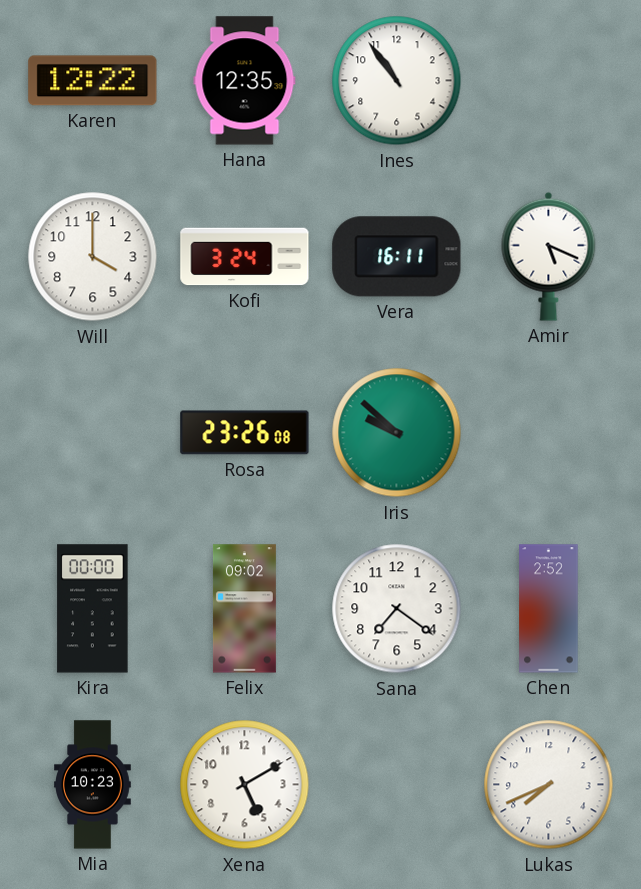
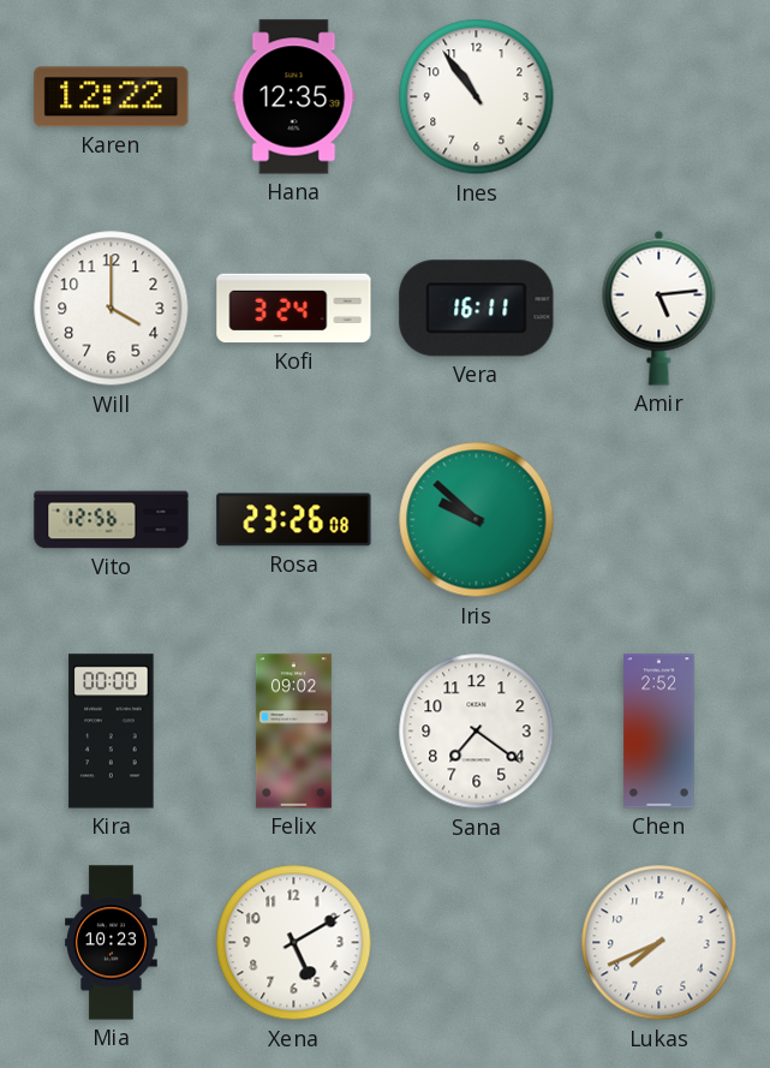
Amir: 5:19 -> 5:14 (659, 308)
Vito: none -> 12:56 (112, 520)
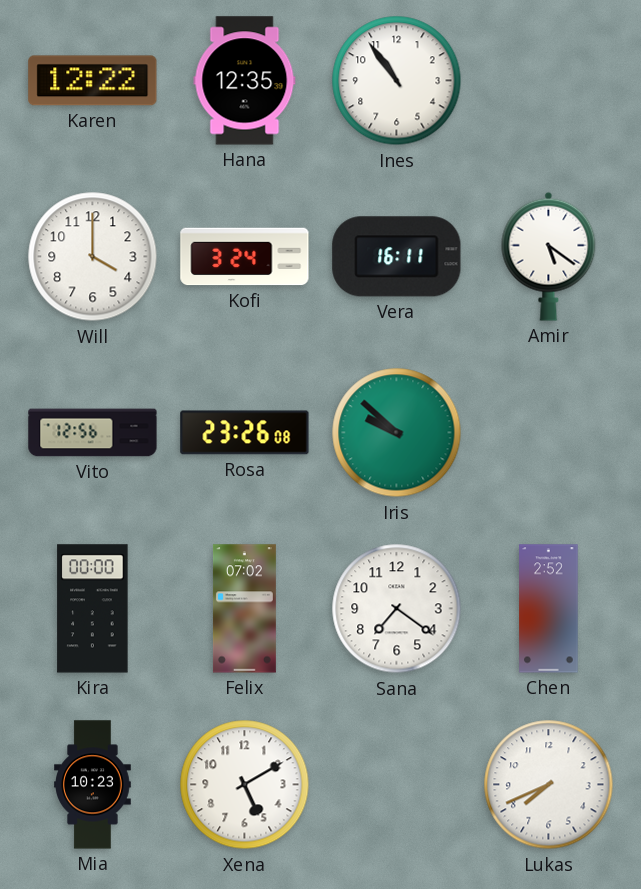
Amir: 5:14 -> 5:21 (549, 256)
Felix: 09:02 -> 07:02 (244, 609)
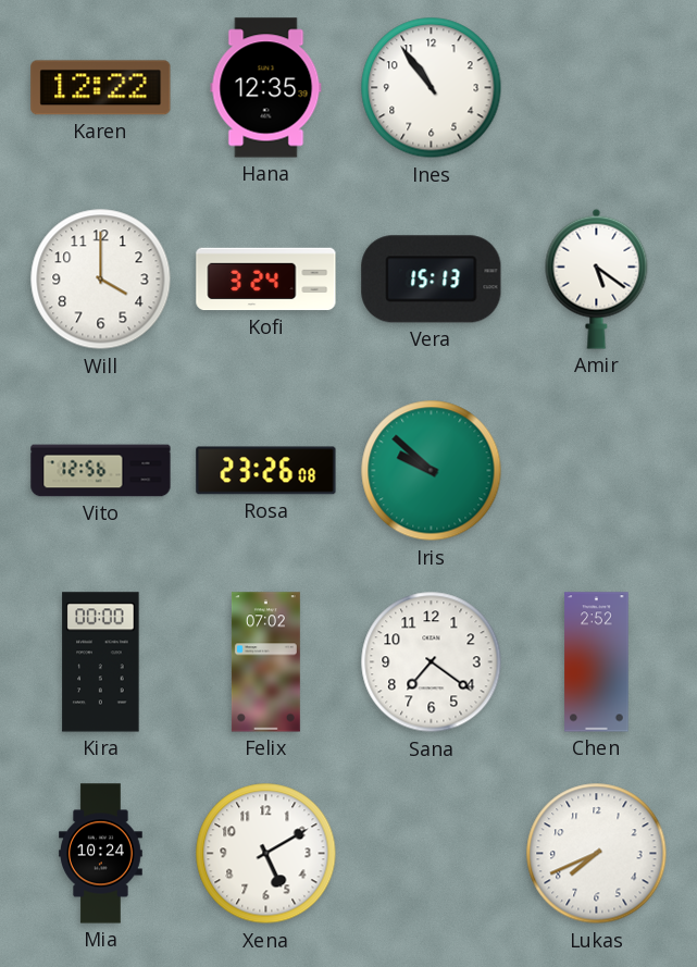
Vera: 16:11 -> 15:13 (432, 280)
Mia: 10:23 -> 10:24 (101, 854)
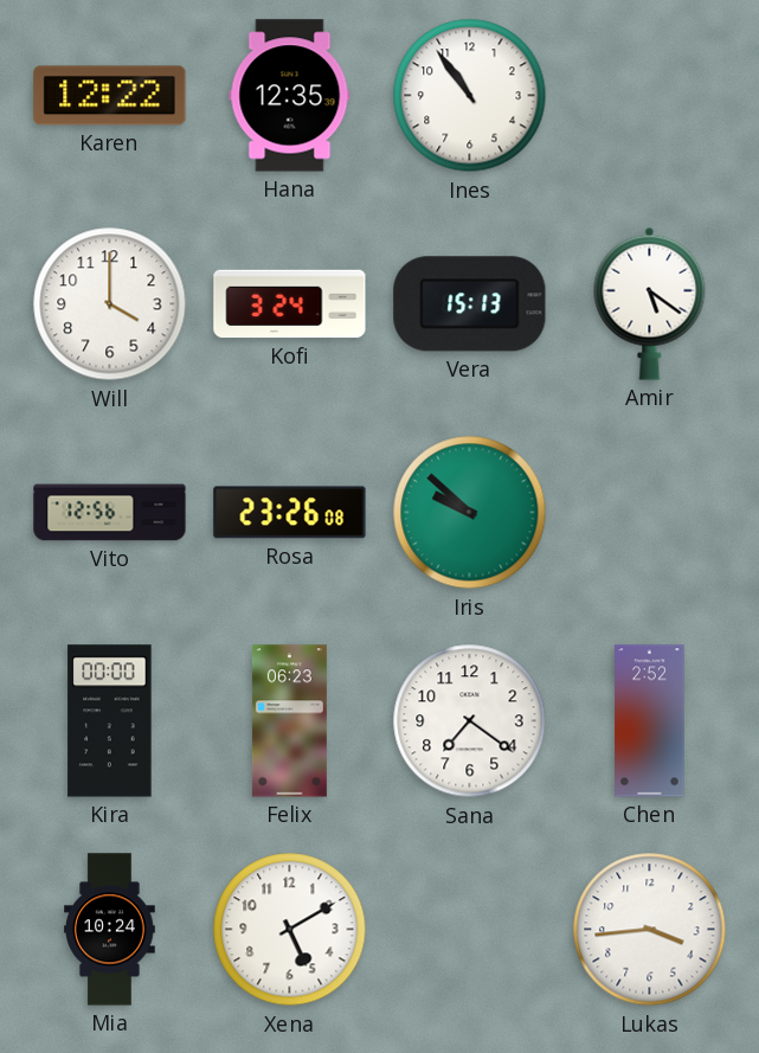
Felix: 07:02 -> 06:23 (289, 721)
Lukas: 7:41 -> 3:44 (650, 930)
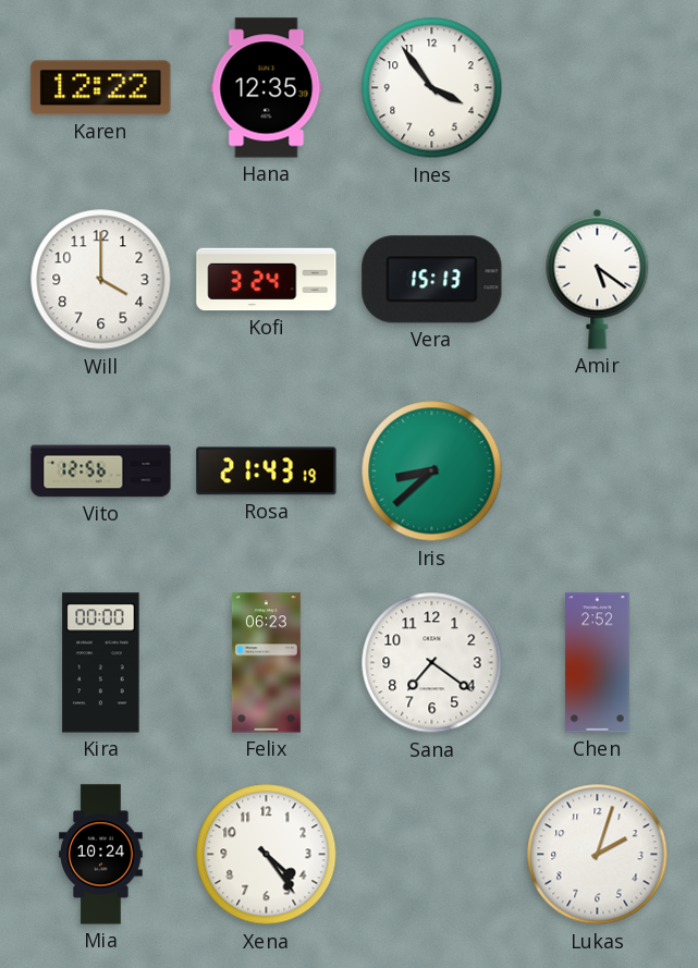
Ines: 10:54 -> 3:54 (432, 88)
Rosa: 23:26 -> 21:43 (267, 471)
Iris: 9:52 -> 8:38 (432, 471)
Xena: 5:10 -> 4:24 (267, 855)
Lukas: 3:44 -> 2:03 (598, 855)
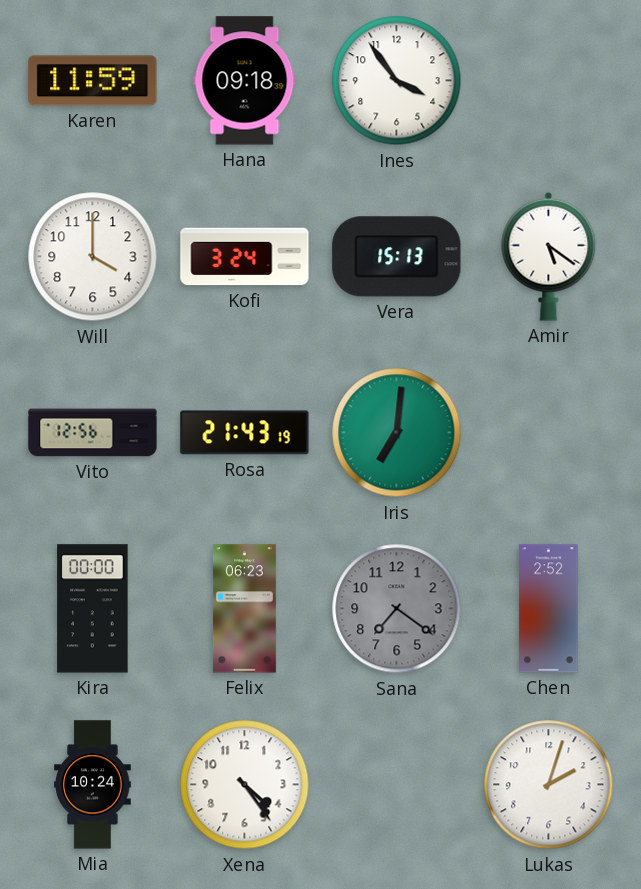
Karen: 12:22 -> 11:59 (93, 81)
Hana: 12:35 -> 09:18 (245, 81)
Iris: 8:38 -> 7:01 (397, 433)
Sana dial: white -> grey (397, 609)
